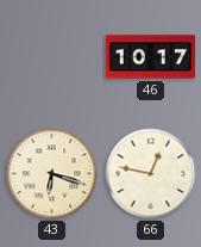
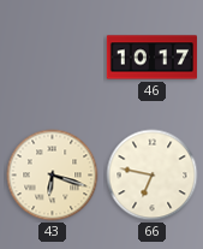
66: 12:47 -> 6:47 (153, 176)
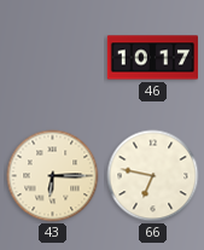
43: 6:18 -> 6:15 (53, 176)
